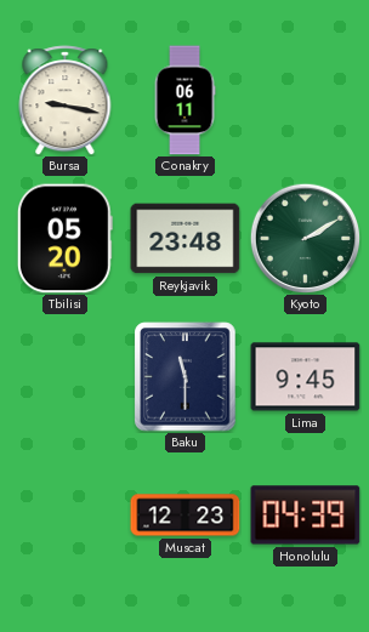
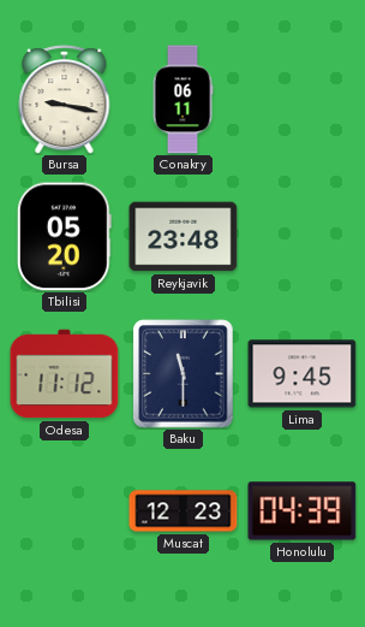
Kyoto: 2:10 -> none (305, 238)
Odesa: none -> 11:12 (65, 374)
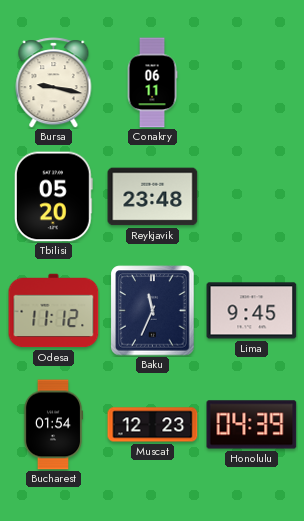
Baku: 11:30 -> 11:34 (153, 311)
Bucharest: none -> 01:54 (53, 425)
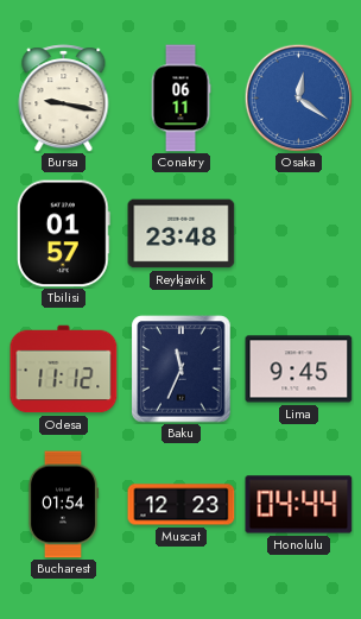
Osaka: none -> 12:21 (298, 97)
Tbilisi: 05:20 -> 01:57 (63, 234)
Honolulu: 04:39 -> 04:44 (299, 505)
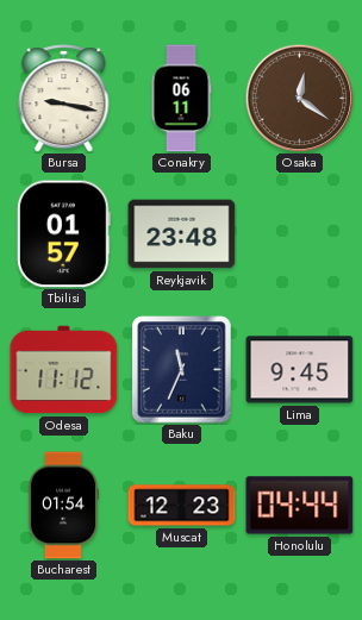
Osaka dial: blue -> brown (299, 98)
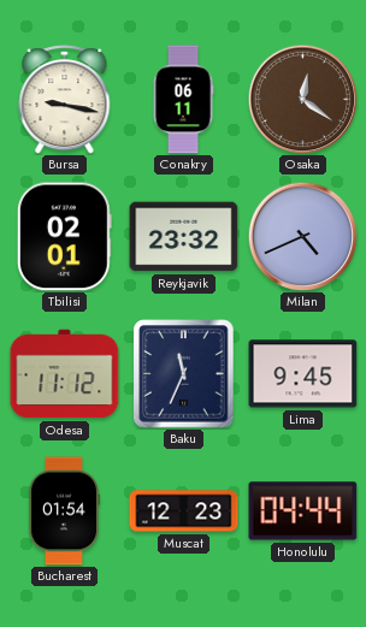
Tbilisi: 01:57 -> 02:01 (64, 237)
Reykjavik: 23:48 -> 23:32 (184, 237)
Milan: none -> 4:41 (302, 236)
